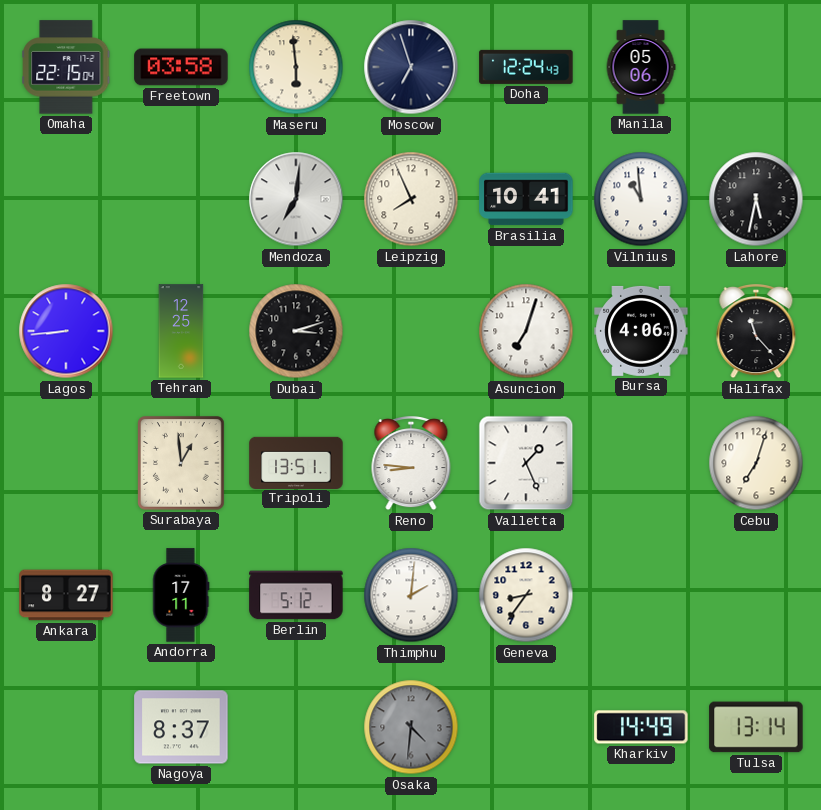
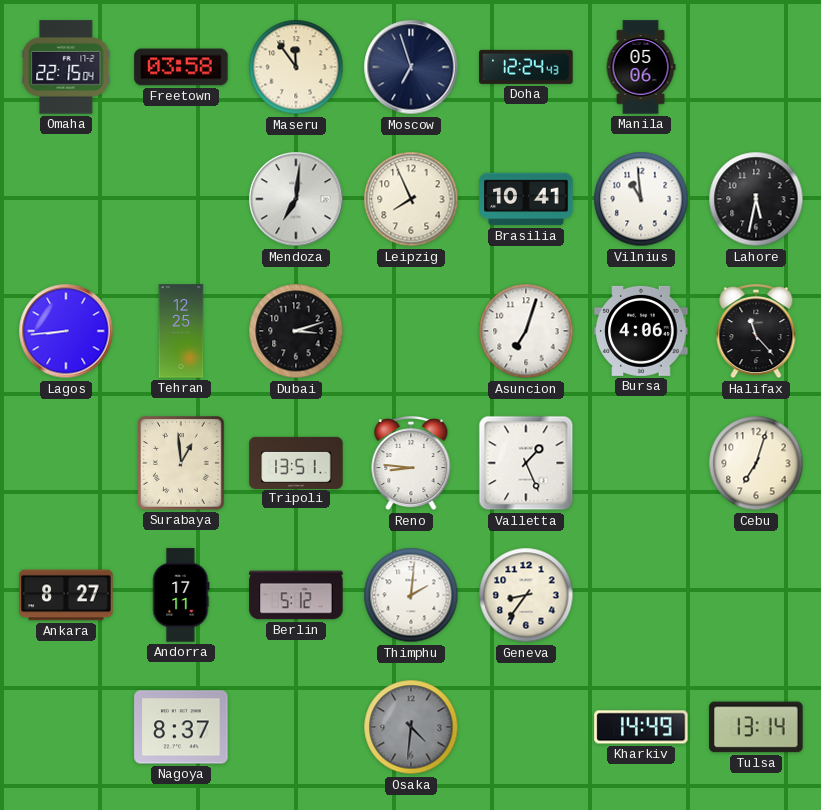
Maseru: 5:59 -> 11:54 (296, 67)
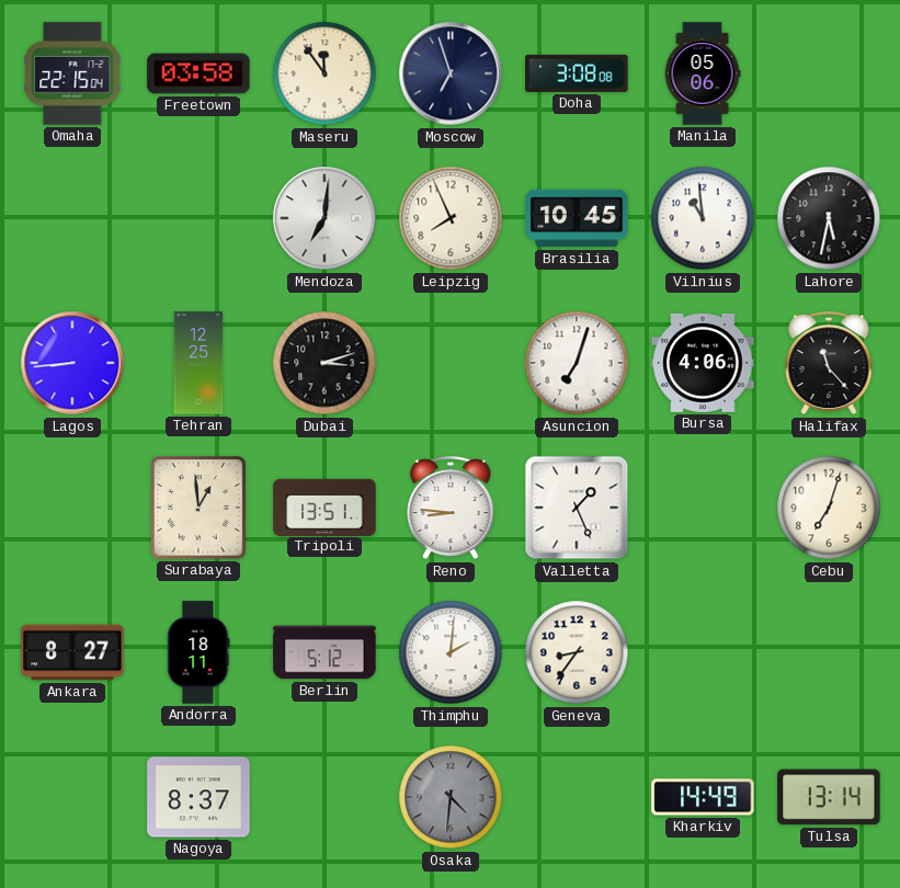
Doha: 12:24 -> 3:08 (577, 73)
Brasilia: 10:41 -> 10:45 (577, 218)
Andorra: 17:11 -> 18:11 (198, 652)
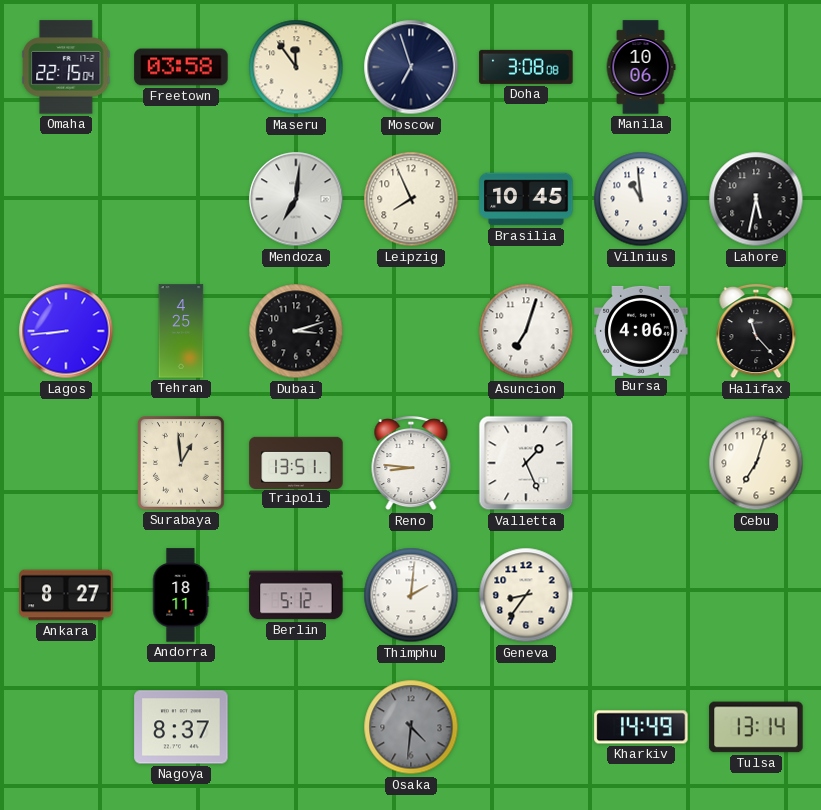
Manila: 05:06 -> 10:06 (641, 67)
Tehran: 12:25 -> 4:25 (181, 331)
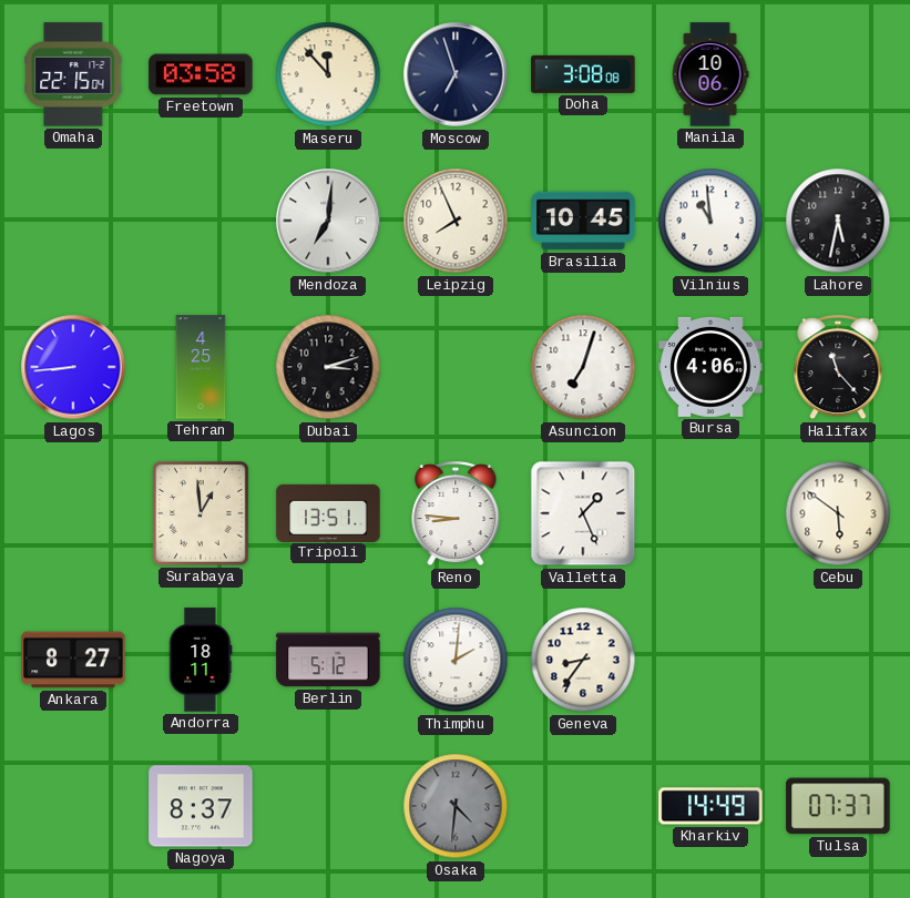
Maseru: 11:54 -> 11:53 (328, 74)
Cebu: 7:03 -> 5:51 (838, 513)
Tulsa: 13:14 -> 07:37 (838, 806)
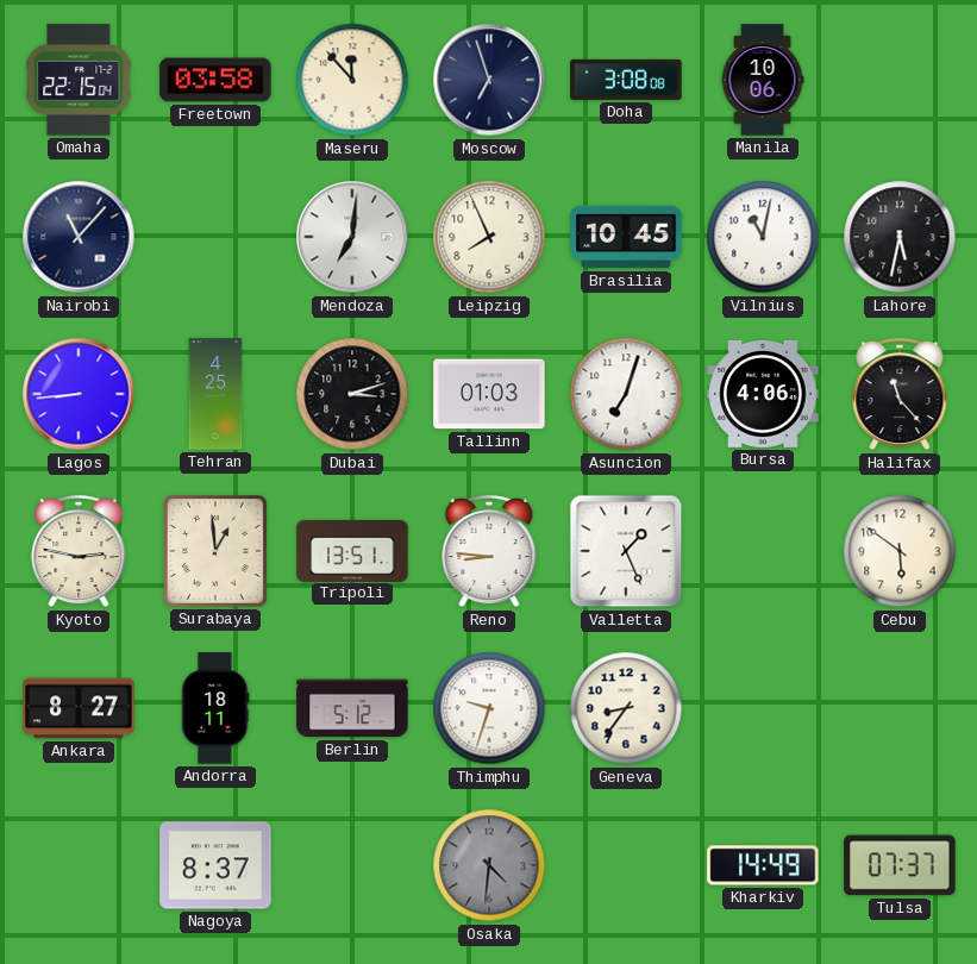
Nairobi: none -> 11:07 (79, 237)
Vilnius: 10:59 -> 11:02 (763, 237)
Tallinn: none -> 01:03 (489, 394)
Kyoto: none -> 2:47 (79, 552)
Thimphu: 2:01 -> 9:33 (489, 708)
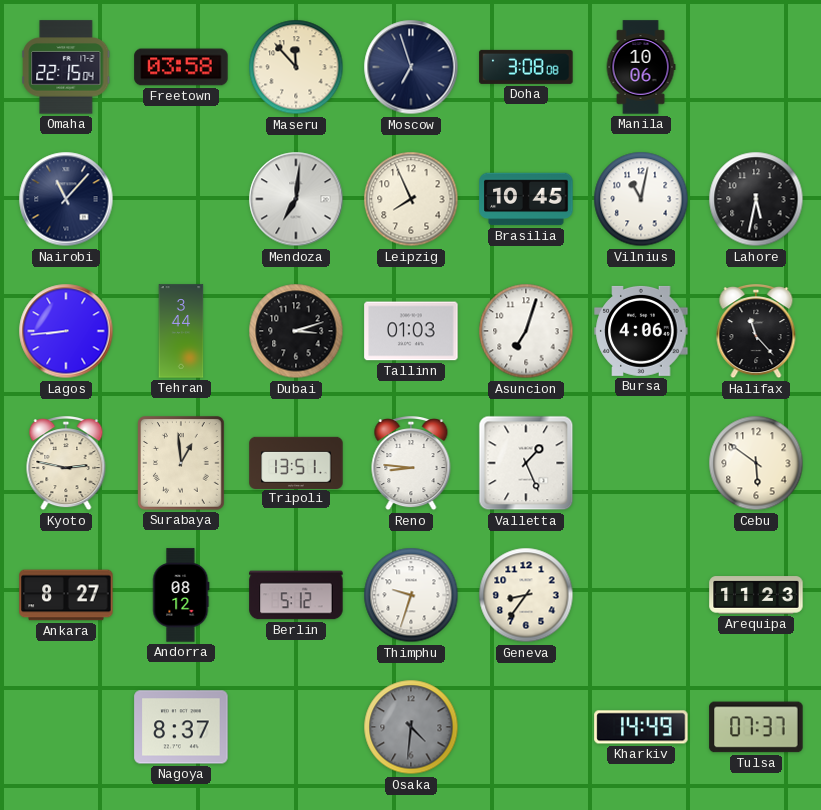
Tehran: 4:25 -> 3:44 (181, 331)
Andorra: 18:11 -> 08:12 (181, 595)
Arequipa: none -> 11:23 (756, 595)
